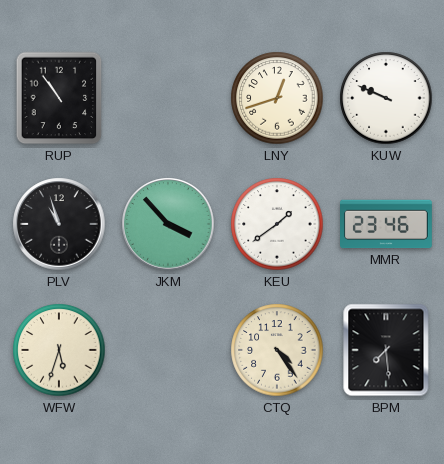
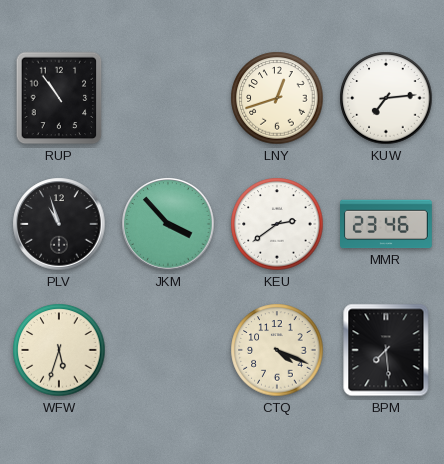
KUW: 9:49 -> 7:14 (386, 98)
KEU: 1:39 -> 2:39 (277, 224)
CTQ: 4:24 -> 4:19 (277, 350)
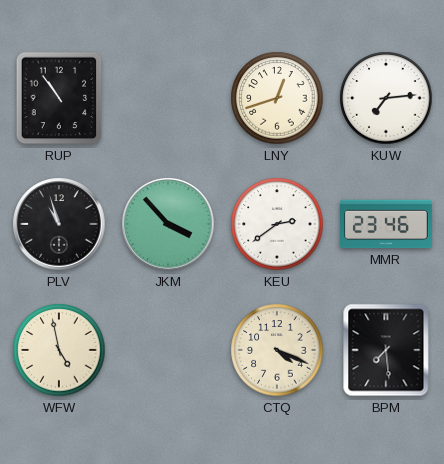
WFW: 5:33 -> 4:58 (59, 350)
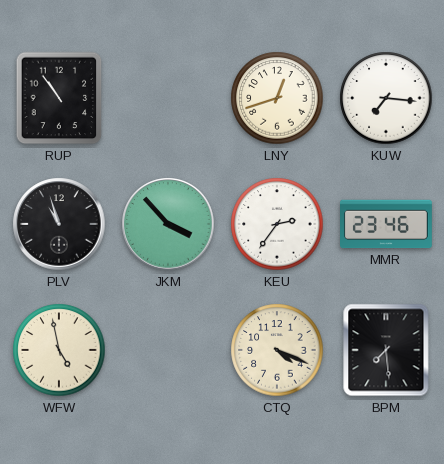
KUW: 7:14 -> 7:16 (386, 98)
KEU: 2:39 -> 2:36 (277, 224)
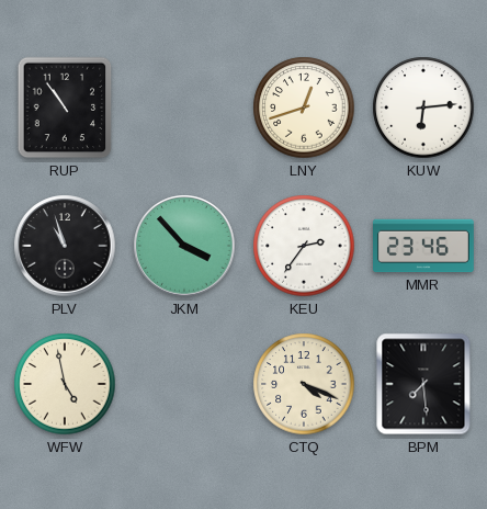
KUW: 7:16 -> 6:14 (423, 108)
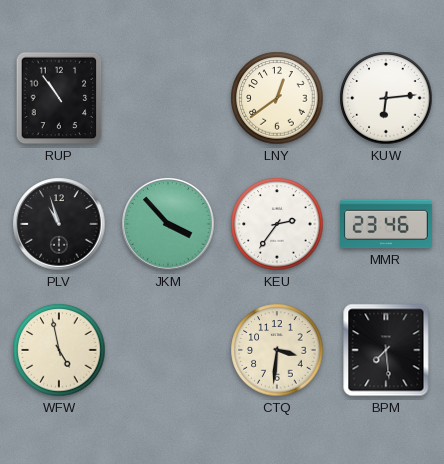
LNY: 12:42 -> 12:39 (277, 98)
CTQ: 4:19 -> 3:31 (277, 350)
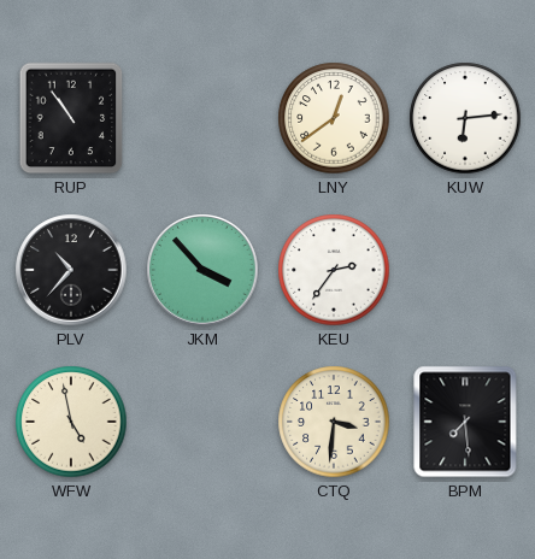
PLV: 10:57 -> 10:37 (71, 270)
MMR: 23:46 -> none (387, 224)
